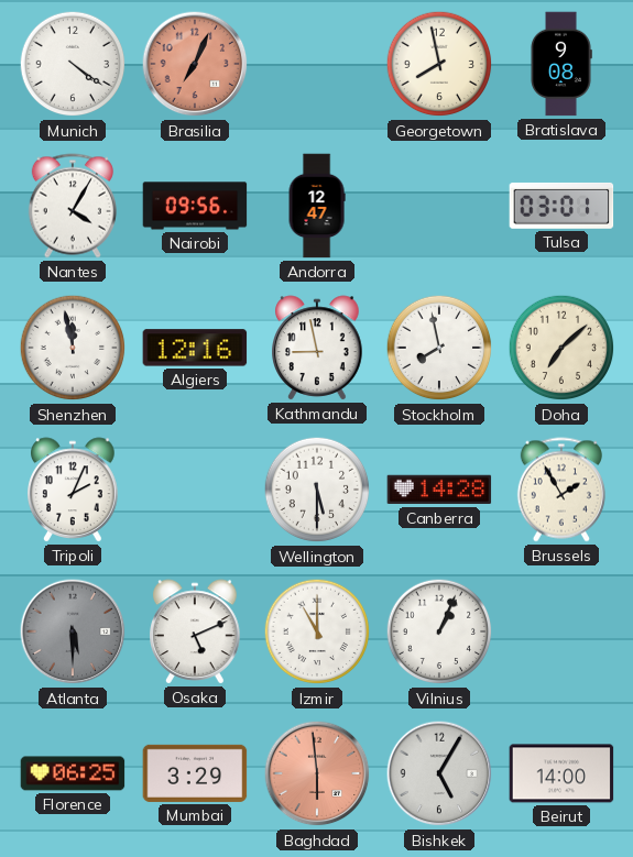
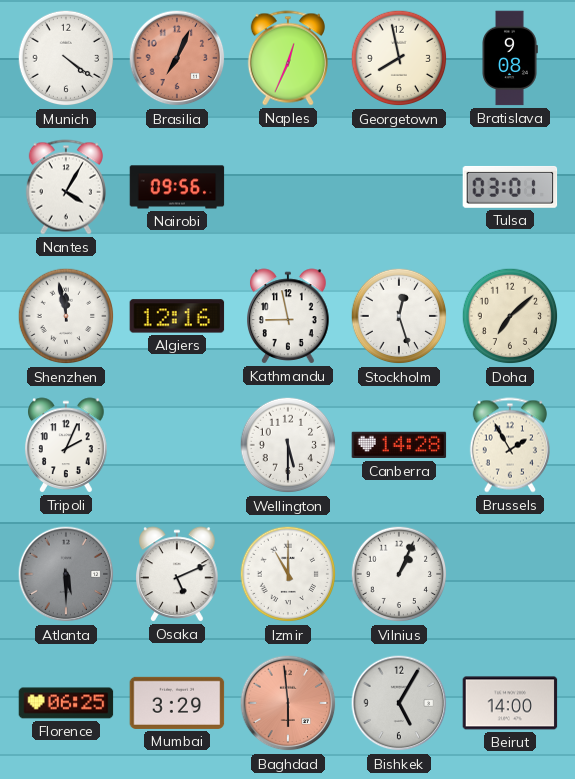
Naples: none -> 12:34 (288, 58)
Andorra: 12:47 -> none (317, 206)
Stockholm: 7:58 -> 12:27 (399, 316)
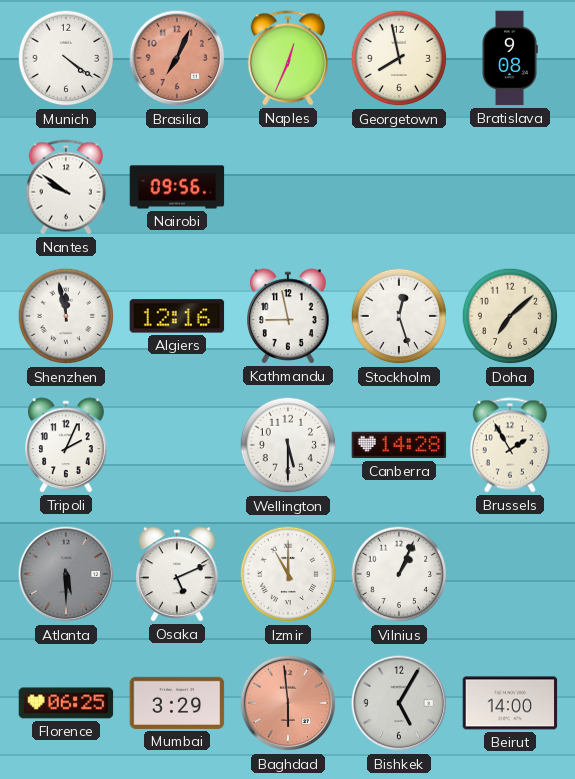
Nantes: 4:05 -> 9:51 (66, 187)
Tulsa: 03:01 -> none (510, 187)
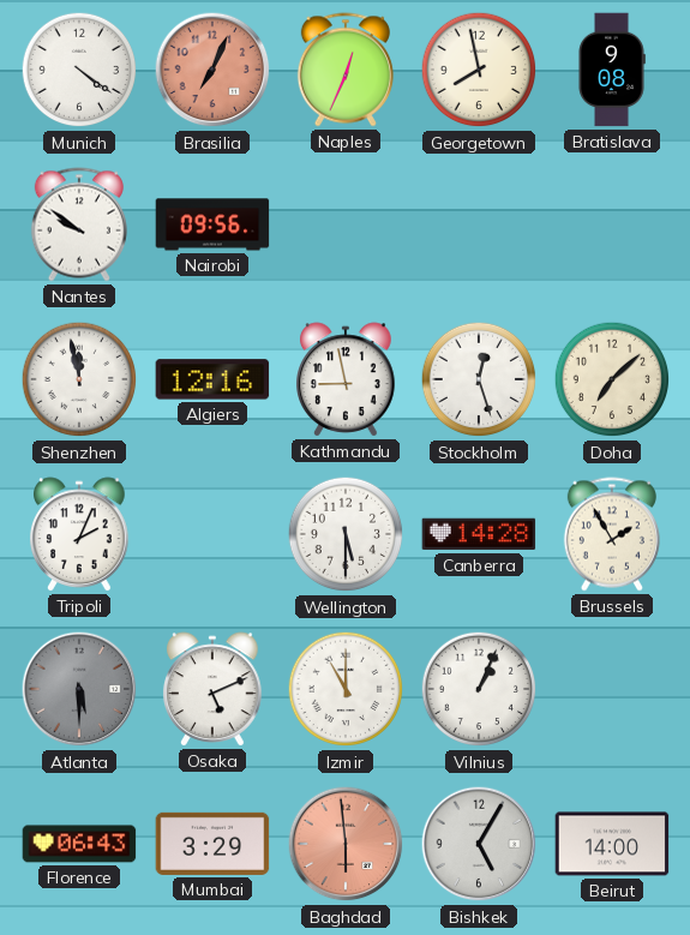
Florence: 06:25 -> 06:43 (79, 844)
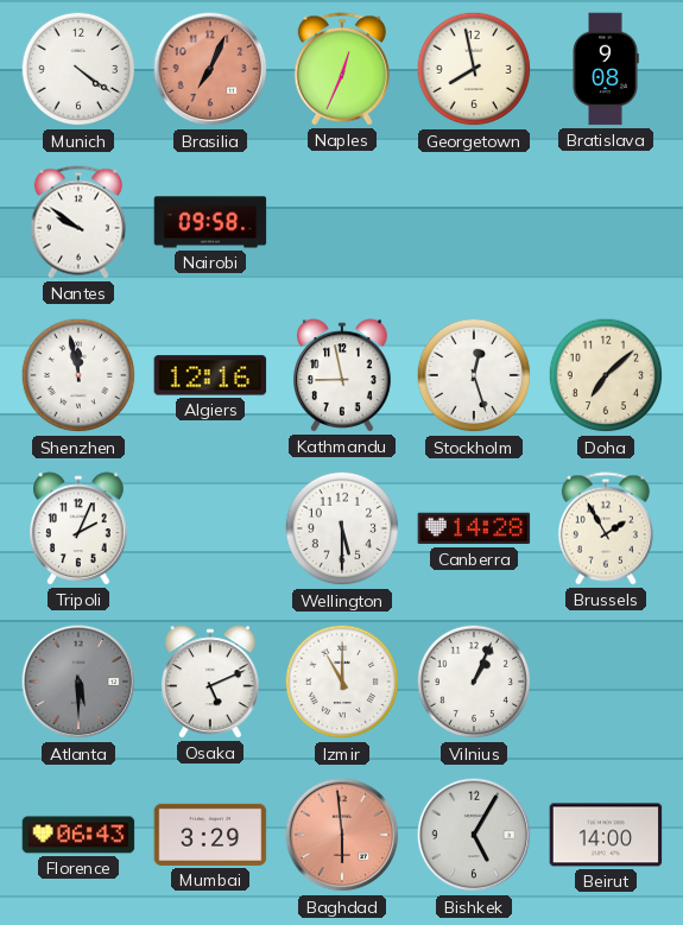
Nairobi: 09:56 -> 09:58 (210, 222)
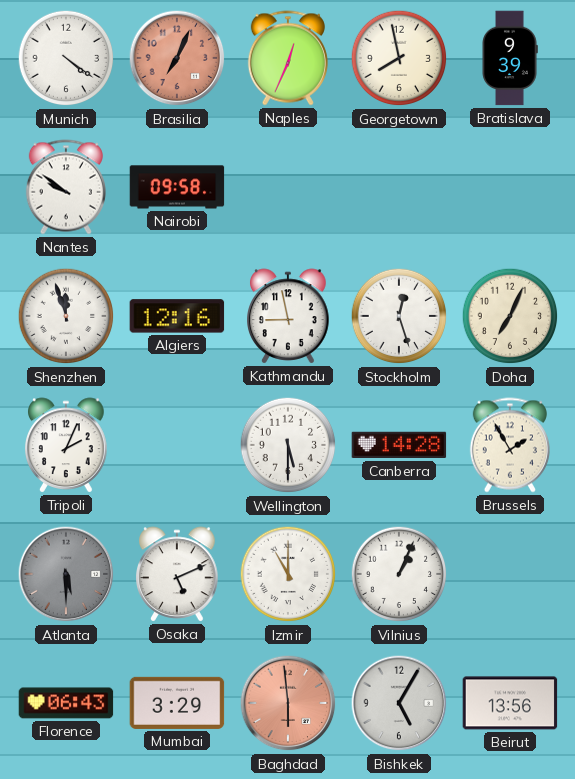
Bratislava: 9:08 -> 9:39 (510, 58)
Shenzhen: 11:58 -> 11:57 (66, 316)
Doha: 7:08 -> 7:04 (510, 316)
Beirut: 14:00 -> 13:56 (510, 703)
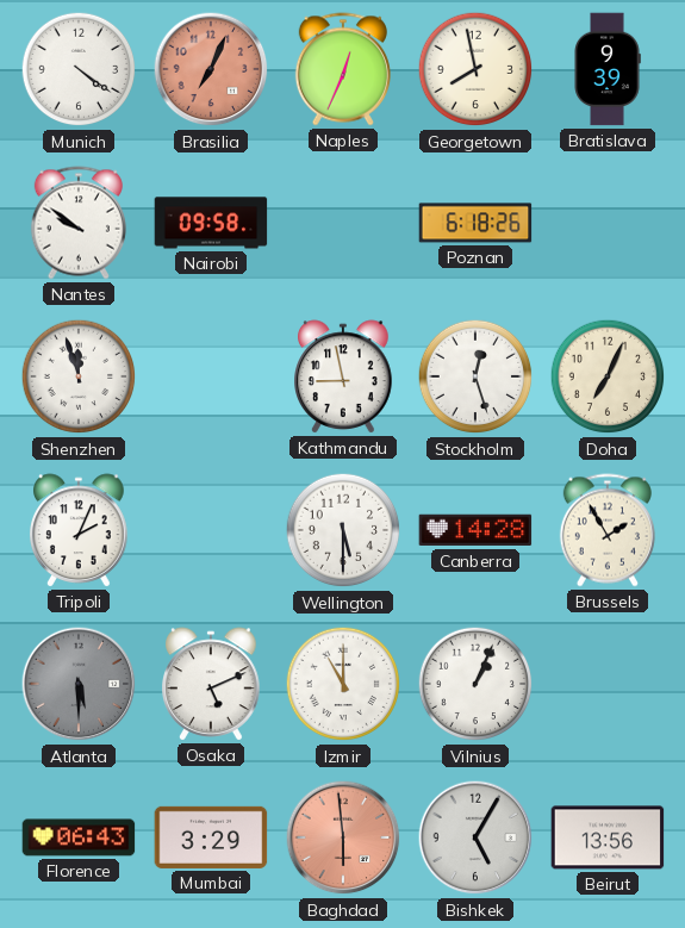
Poznan: none -> 6:18 (475, 223)
Algiers: 12:16 -> none (177, 316)
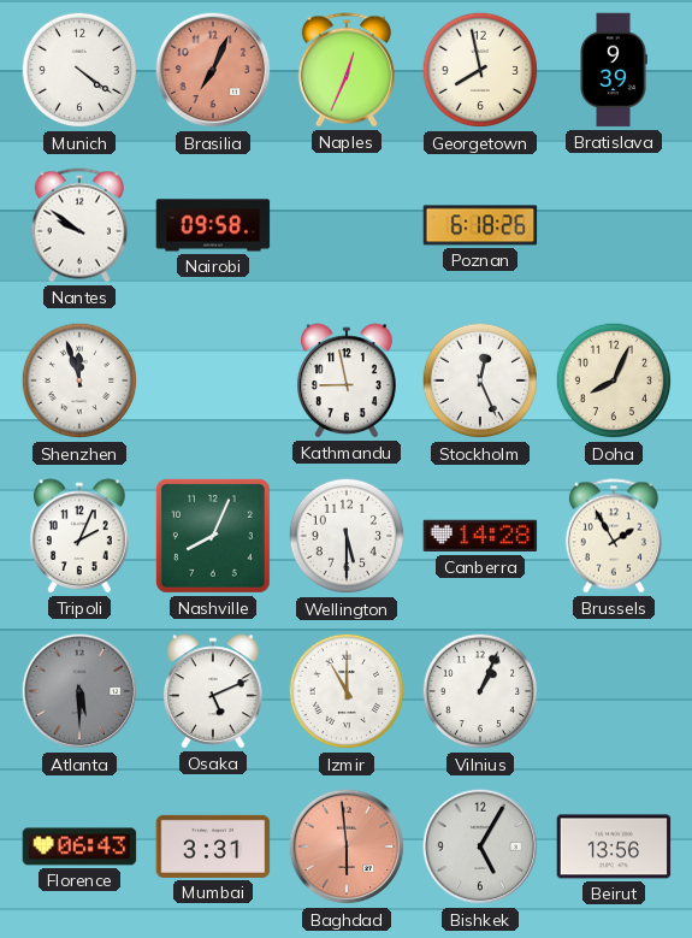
Stockholm: 12:27 -> 12:26 (480, 380)
Doha: 7:04 -> 8:04 (614, 380)
Nashville: none -> 8:04 (213, 536)
Mumbai: 3:29 -> 3:31 (213, 846)
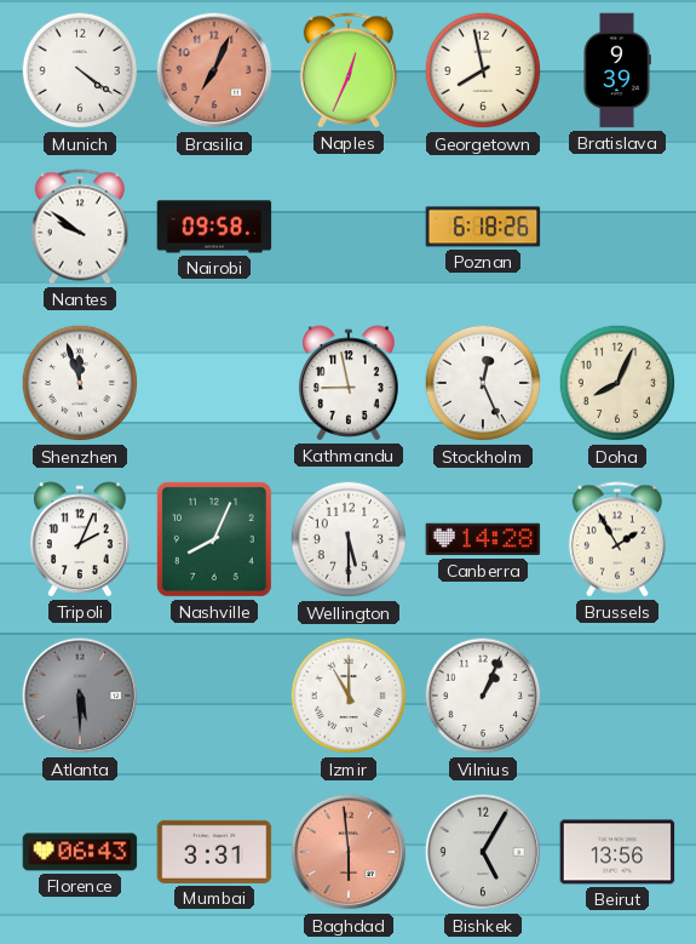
Osaka: 5:11 -> none (214, 691)
